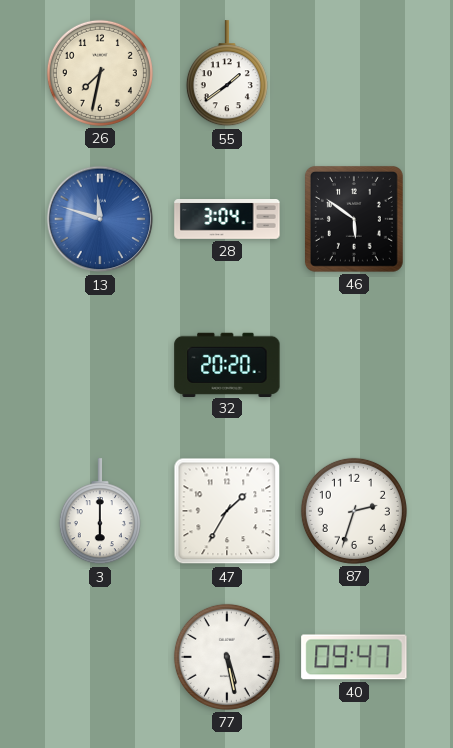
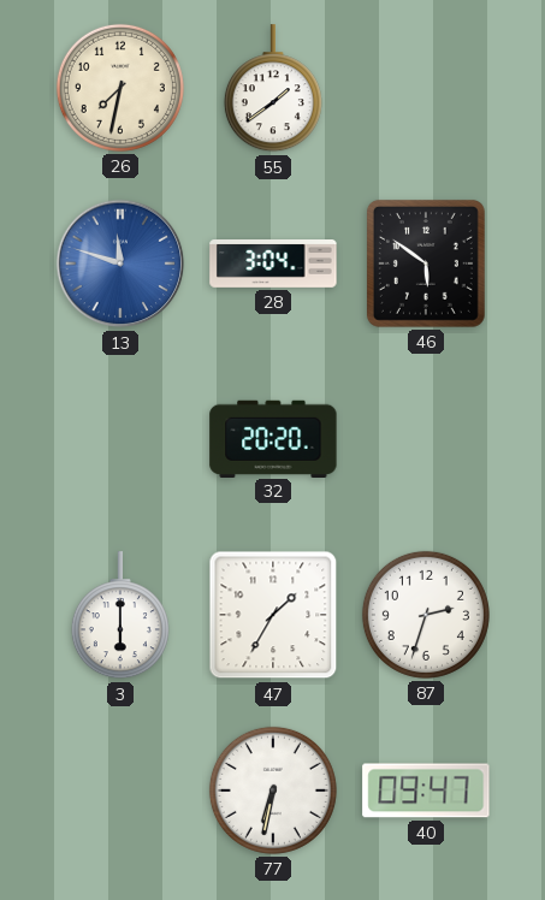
77: 5:28 -> 6:32 (273, 791)
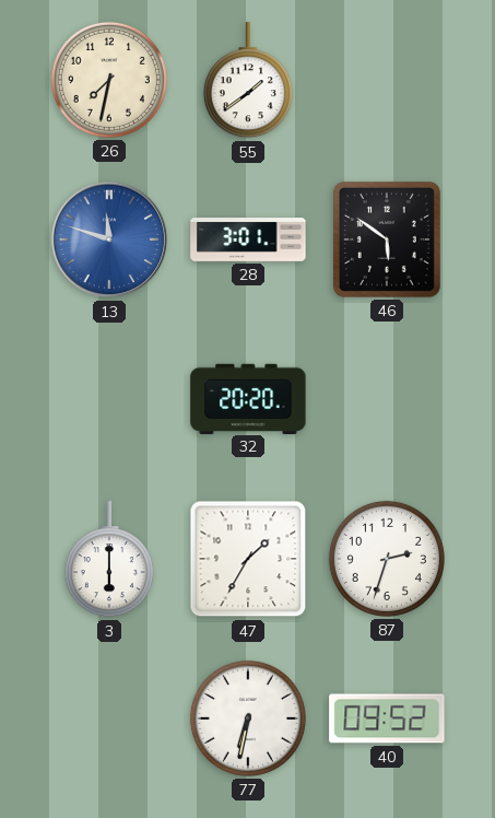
28: 3:04 -> 3:01 (248, 241)
40: 09:47 -> 09:52 (387, 718)
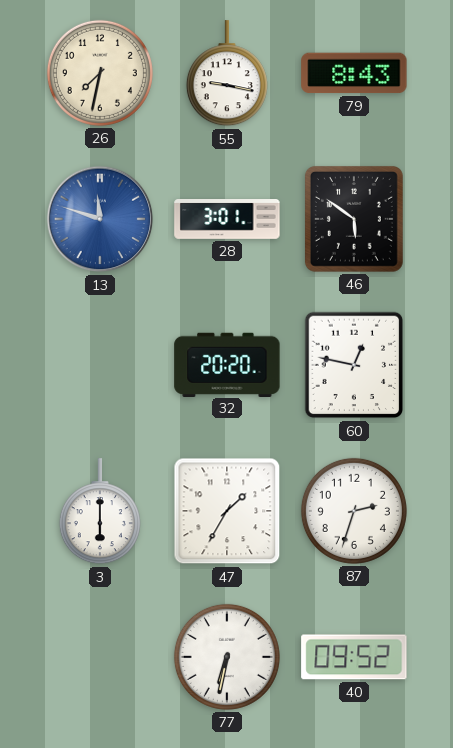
55: 1:39 -> 9:17 (227, 74)
79: none -> 8:43 (354, 73)
60: none -> 12:47 (354, 365)
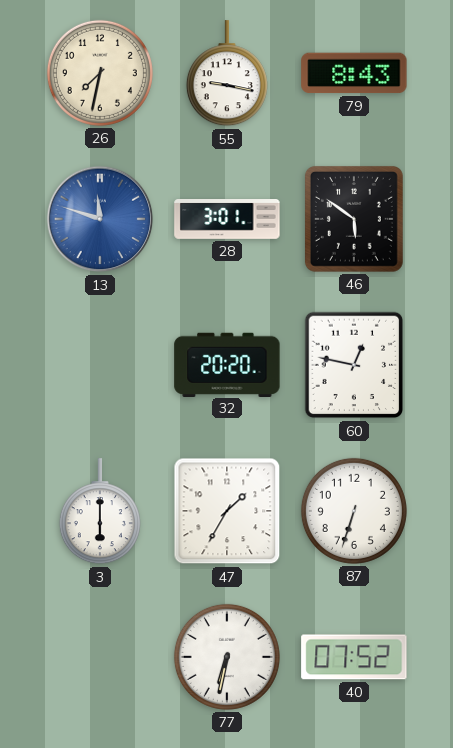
87: 2:33 -> 6:33 (354, 511)
40: 09:52 -> 07:52 (354, 657)
